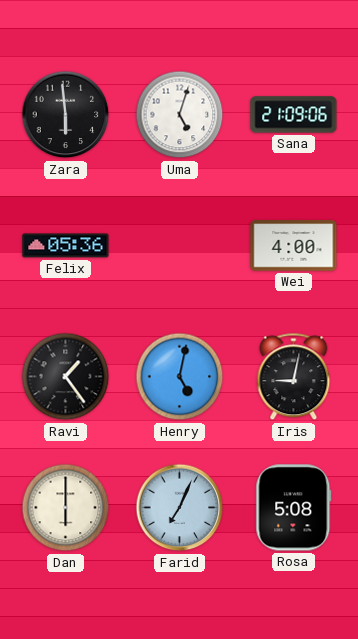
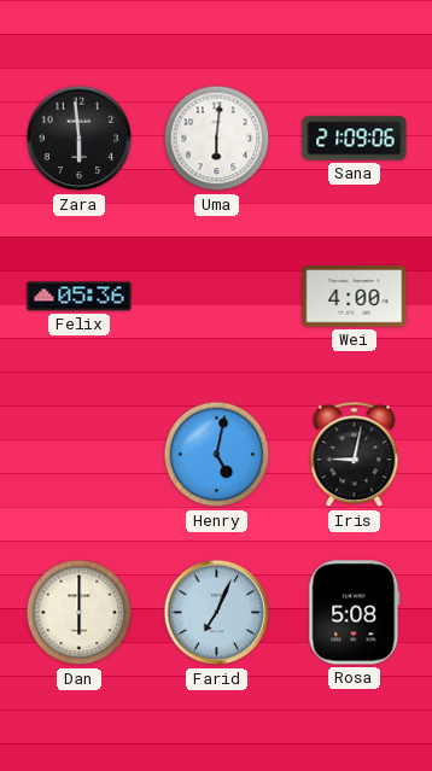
Uma: 5:03 -> 6:01 (217, 139)
Ravi: 1:24 -> none (66, 377)
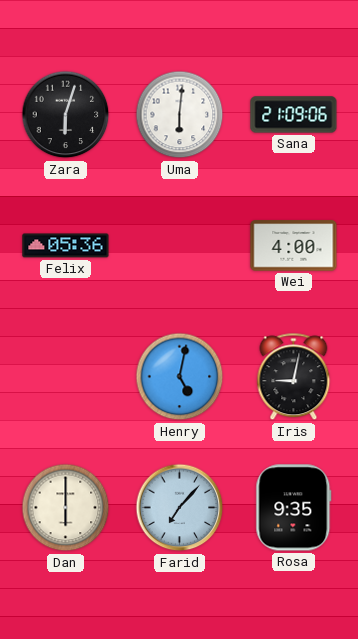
Zara: 5:59 -> 6:03 (66, 115)
Farid: 7:04 -> 7:07 (180, 508)
Rosa: 5:08 -> 9:35 (294, 508)
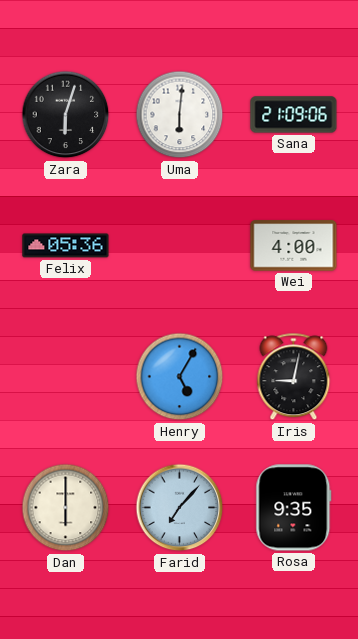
Henry: 5:02 -> 5:05 (180, 377)
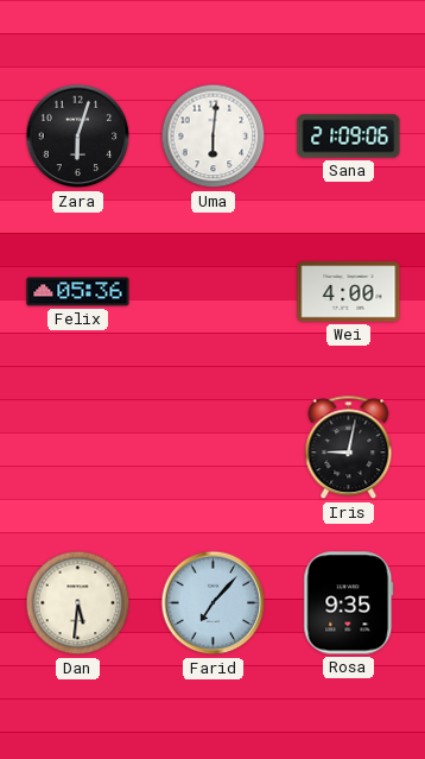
Henry: 5:05 -> none (180, 377)
Dan: 6:00 -> 5:31 (78, 603)
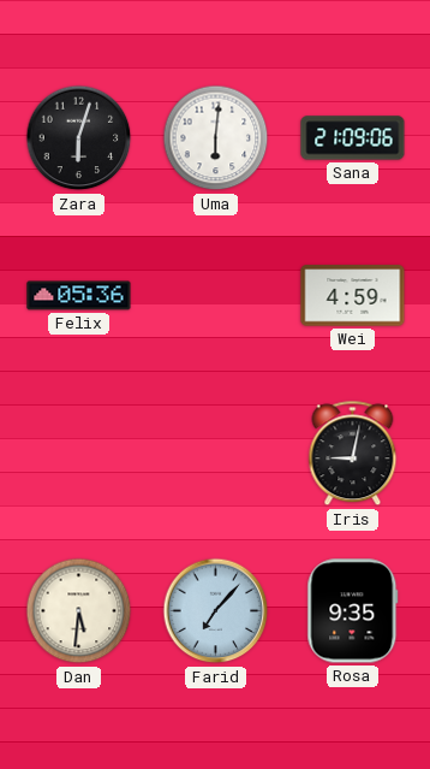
Wei: 4:00 -> 4:59 (353, 296)
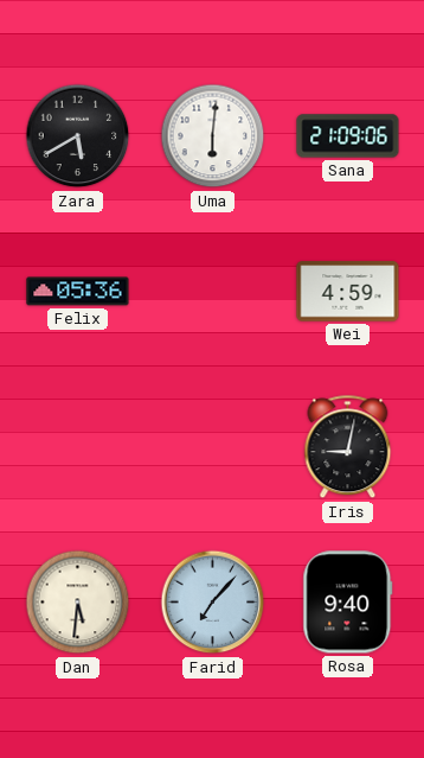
Zara: 6:03 -> 5:40 (78, 136)
Rosa: 9:35 -> 9:40 (348, 603)
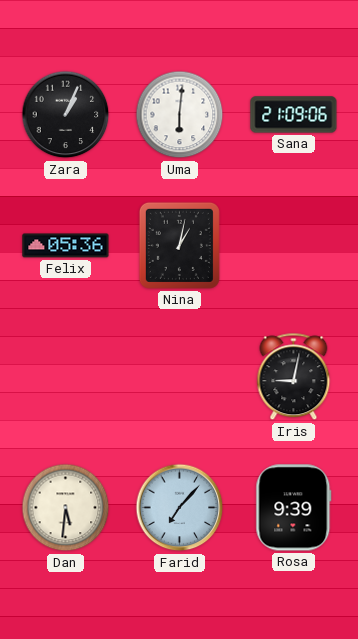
Zara: 5:40 -> 1:04 (66, 115)
Nina: none -> 1:02 (179, 245)
Wei: 4:59 -> none (348, 292)
Rosa: 9:40 -> 9:39 (294, 508)
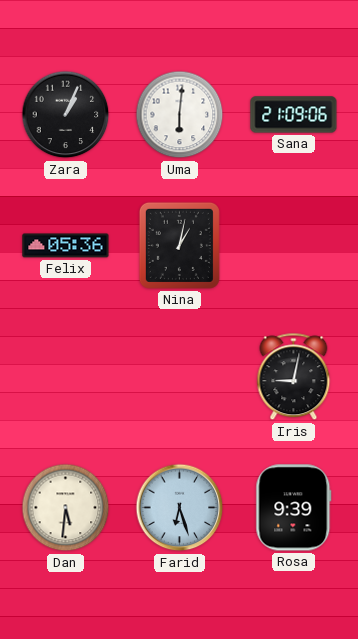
Farid: 7:07 -> 6:27 (180, 508)
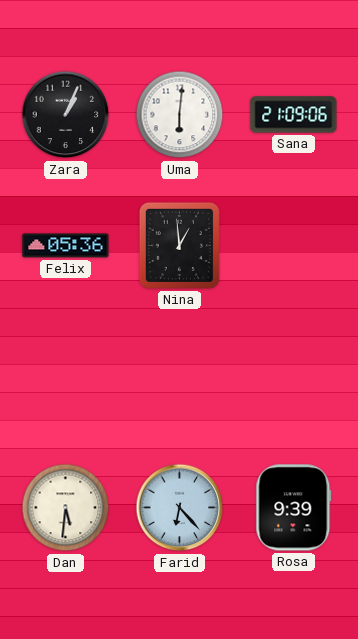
Nina: 1:02 -> 12:59 (179, 245)
Iris: 9:02 -> none (294, 377)
Farid: 6:27 -> 6:23 (180, 508)
